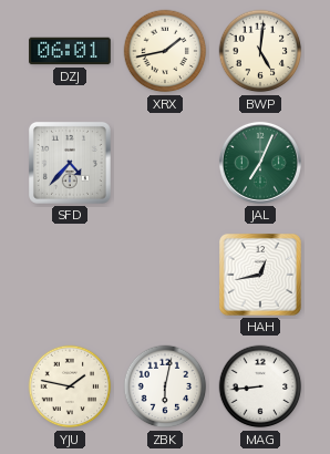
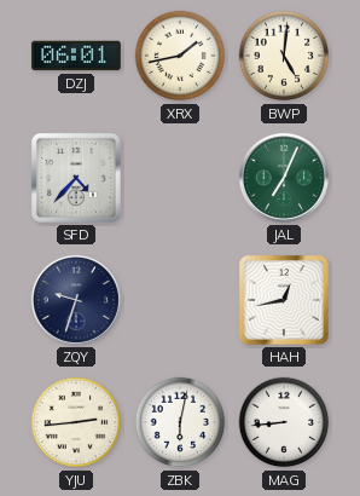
ZQY: none -> 9:33 (76, 300)
YJU: 1:47 -> 2:44 (76, 422)
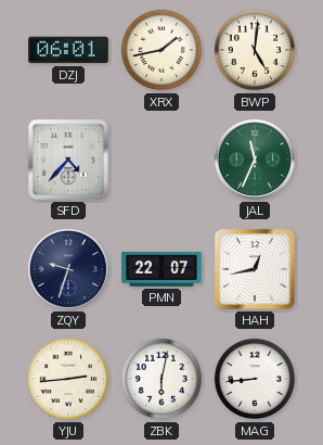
JAL: 7:04 -> 11:34 (255, 160)
PMN: none -> 22:07 (161, 269)
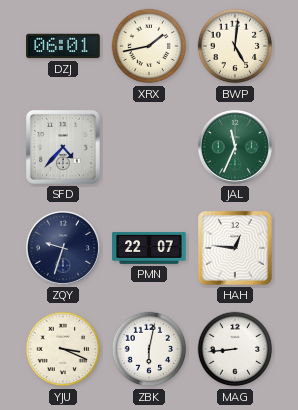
HAH: 12:43 -> 12:46 (235, 248)
YJU: 2:44 -> 3:19 (63, 349)
